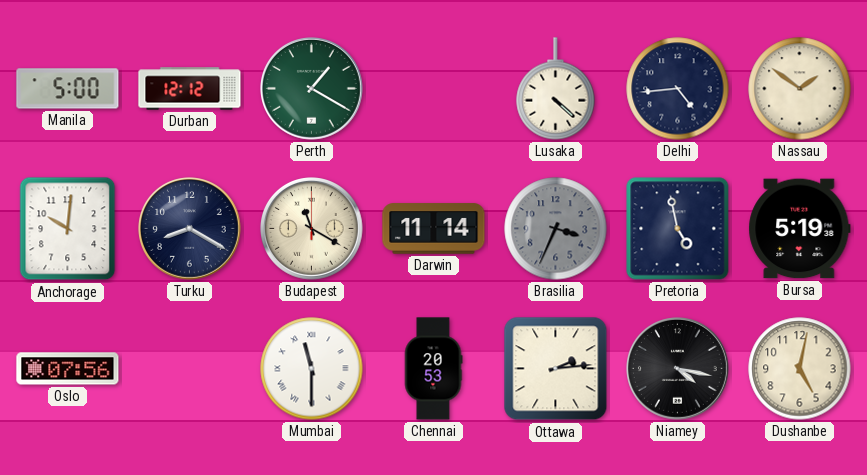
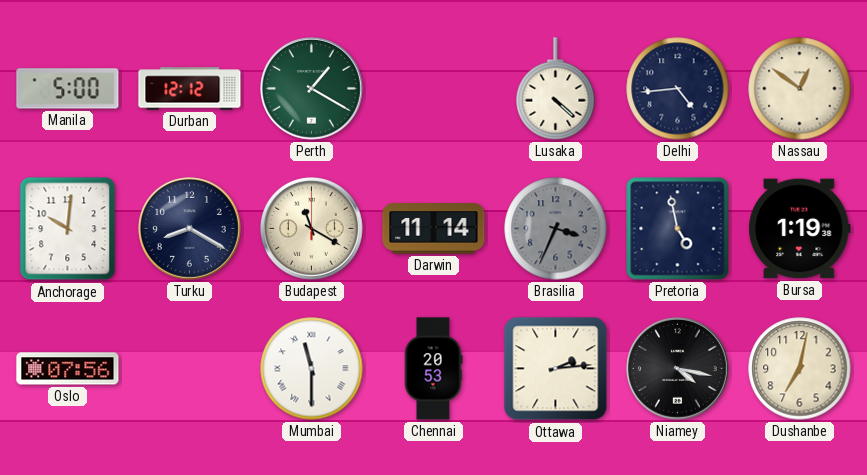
Nassau: 1:51 -> 12:51 (800, 89)
Bursa: 5:19 -> 1:19 (800, 229)
Dushanbe: 5:02 -> 7:02 (800, 369)
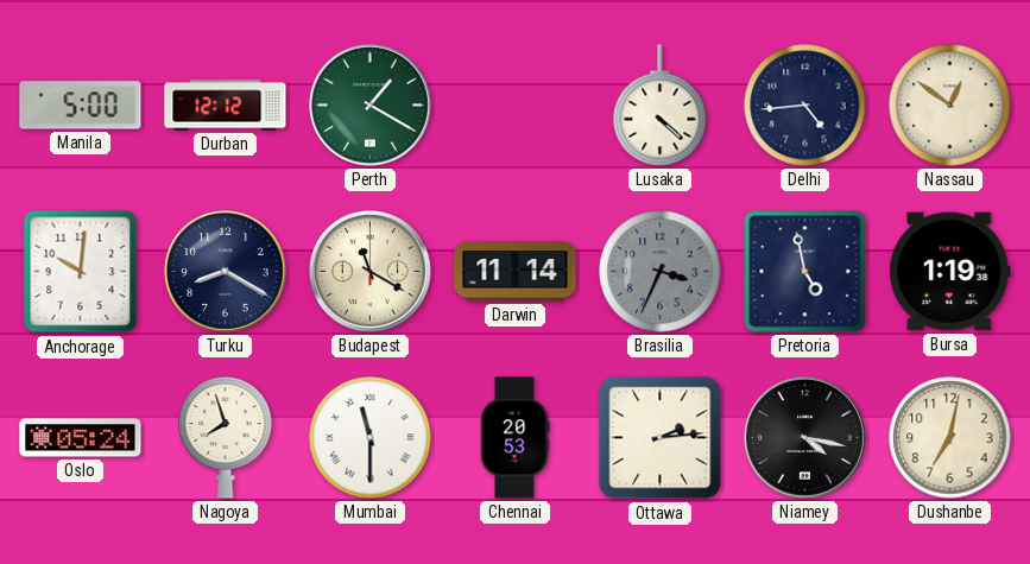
Oslo: 07:56 -> 05:24 (81, 438)
Nagoya: none -> 7:57 (226, 438)
